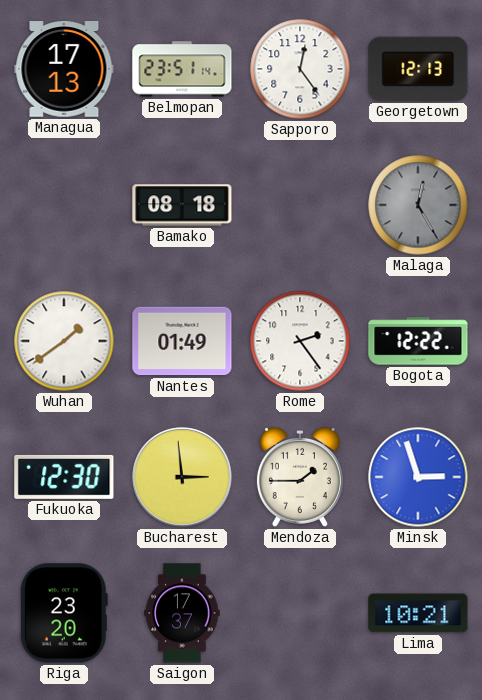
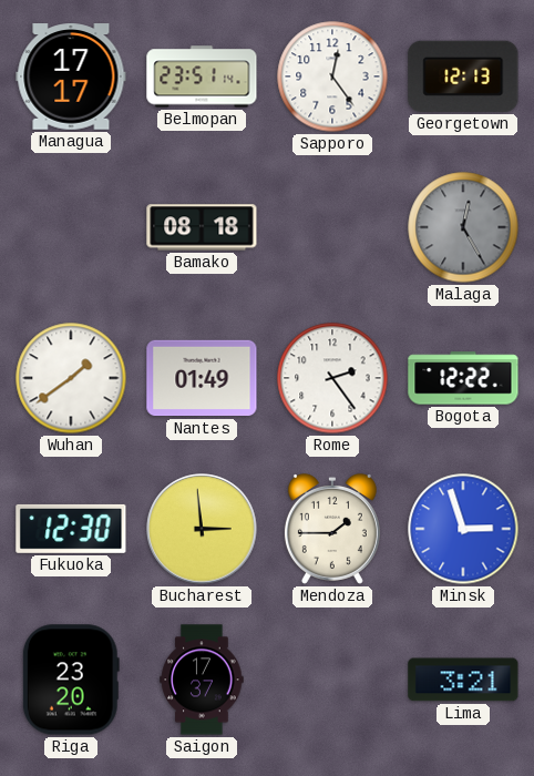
Managua: 17:13 -> 17:17 (71, 76)
Lima: 10:21 -> 3:21 (463, 680)
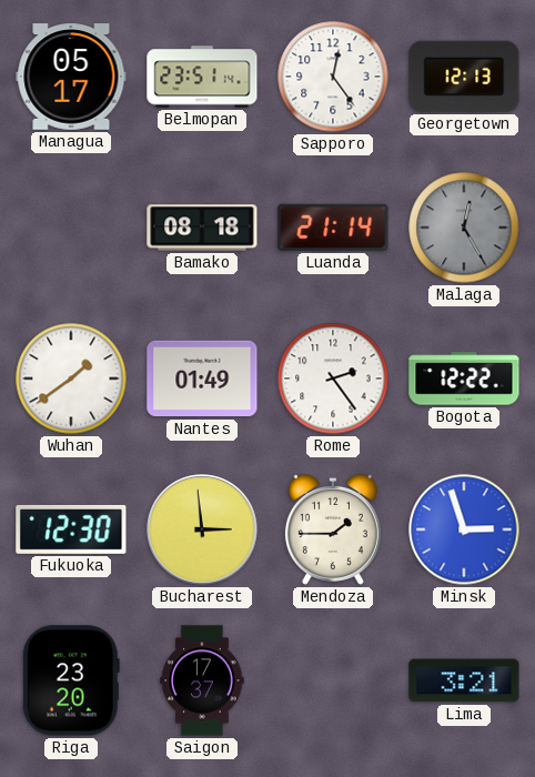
Managua: 17:17 -> 05:17 (71, 77)
Luanda: none -> 21:14 (333, 228)
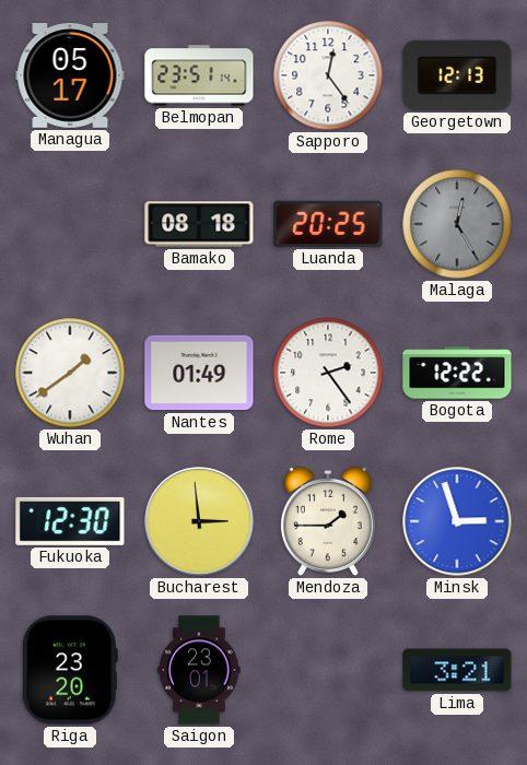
Luanda: 21:14 -> 20:25 (328, 224)
Saigon: 17:37 -> 23:01 (199, 670)
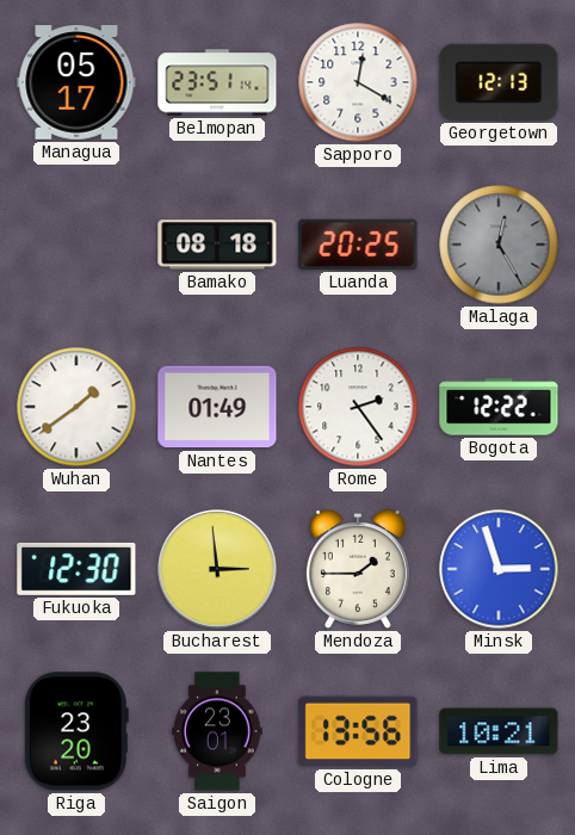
Sapporo: 12:24 -> 12:20 (358, 82)
Cologne: none -> 13:56 (358, 731)
Lima: 3:21 -> 10:21 (499, 731)
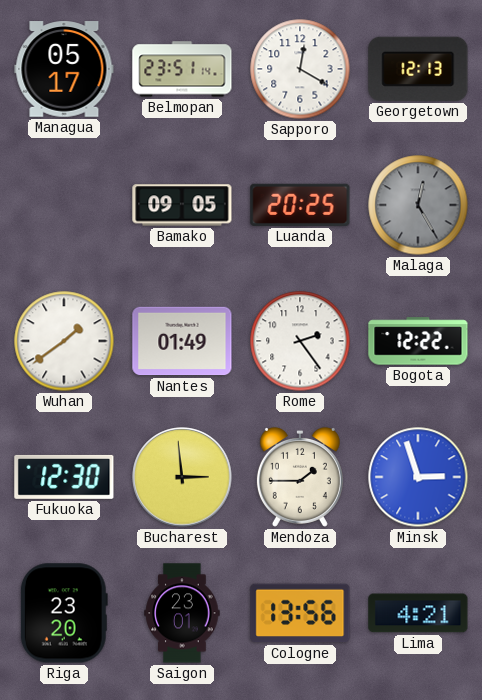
Bamako: 08:18 -> 09:05 (182, 205)
Lima: 10:21 -> 4:21 (418, 613)
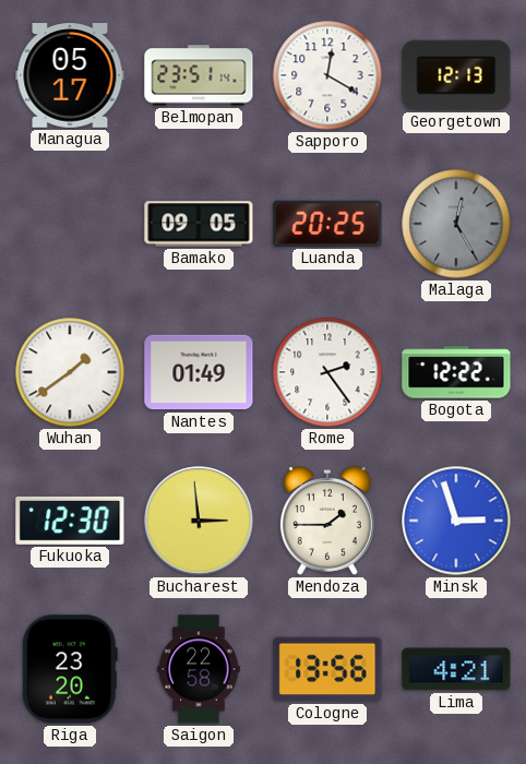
Saigon: 23:01 -> 22:58 (199, 669)
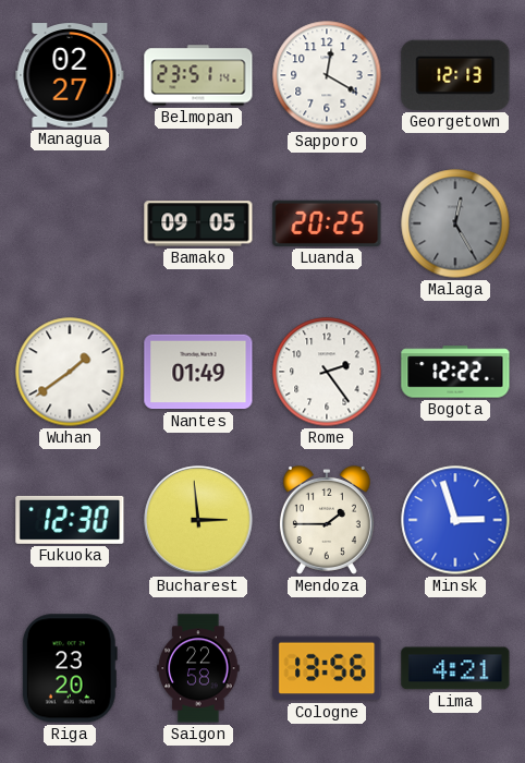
Managua: 05:17 -> 02:27 (70, 75)
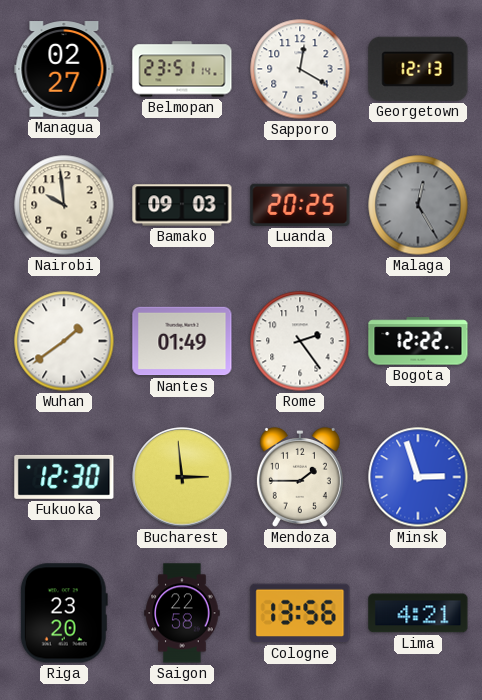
Nairobi: none -> 9:59 (64, 205)
Bamako: 09:05 -> 09:03 (182, 205)
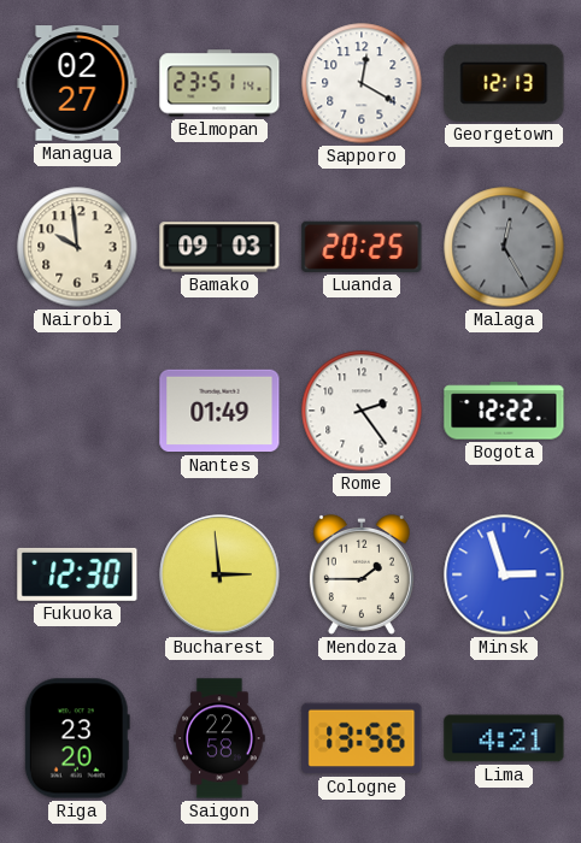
Wuhan: 1:39 -> none (64, 341)
